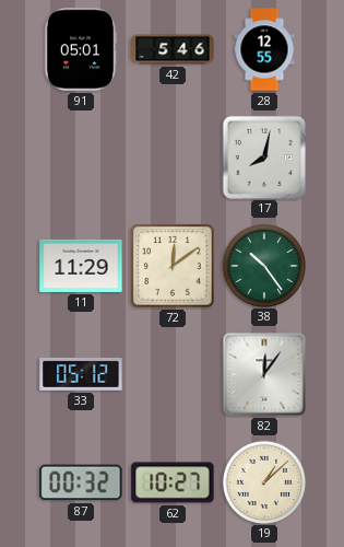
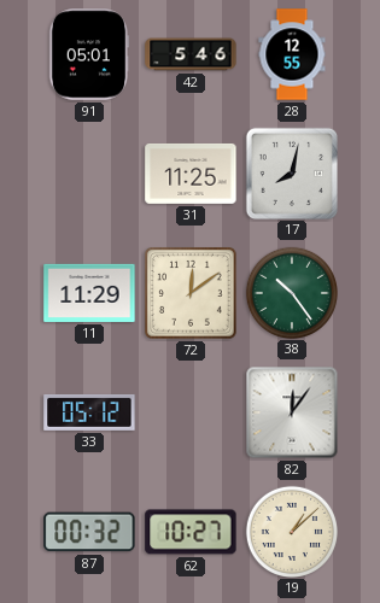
31: none -> 11:25 (191, 174)
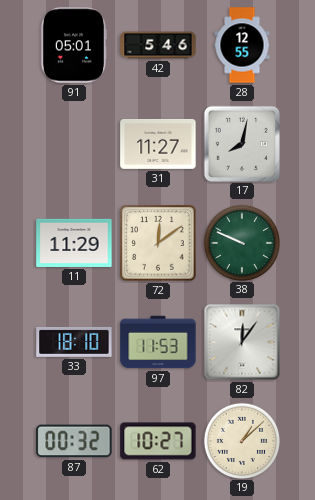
31: 11:25 -> 11:27 (158, 144)
38: 10:24 -> 9:49 (241, 242)
33: 05:12 -> 18:10 (74, 342)
97: none -> 11:53 (158, 342)
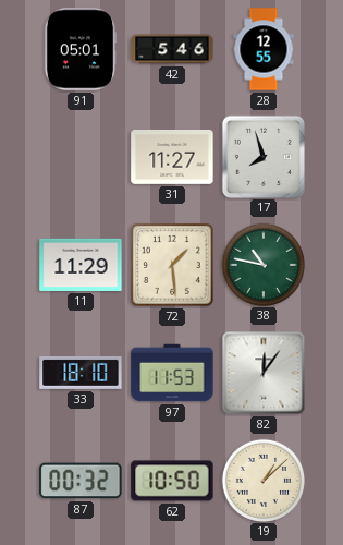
17: 8:02 -> 7:57 (262, 156)
72: 12:09 -> 1:29 (173, 266)
38: 9:49 -> 10:47 (262, 264)
62: 10:27 -> 10:50 (172, 481)
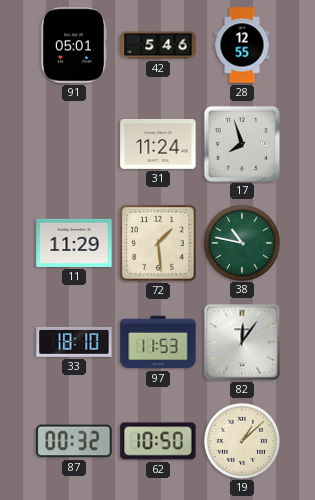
31: 11:27 -> 11:24 (158, 144)
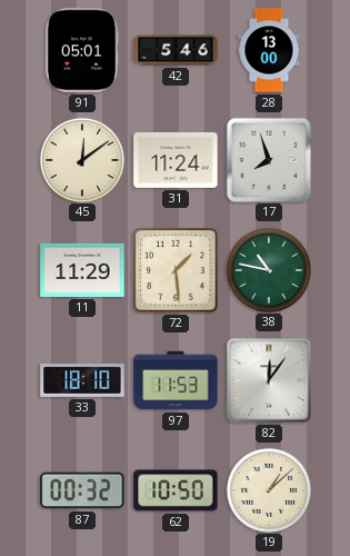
28: 12:55 -> 13:00 (269, 50)
45: none -> 12:09 (81, 159)
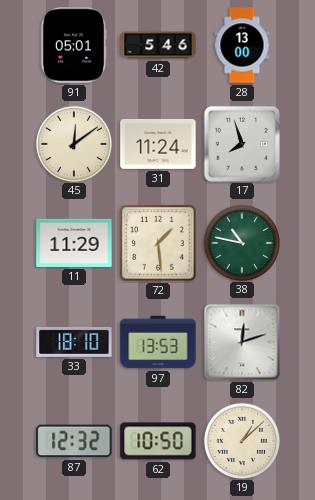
97: 11:53 -> 13:53 (158, 342)
82: 12:06 -> 12:12 (242, 342)
87: 00:32 -> 12:32 (74, 441)
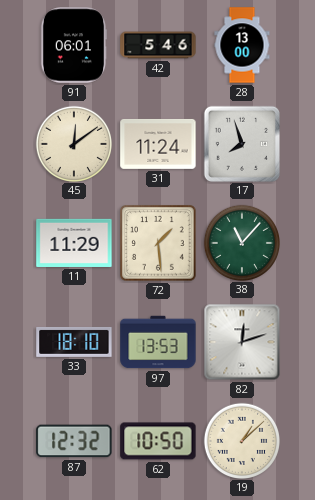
91: 05:01 -> 06:01 (74, 45)
38: 10:47 -> 11:07 (241, 242)
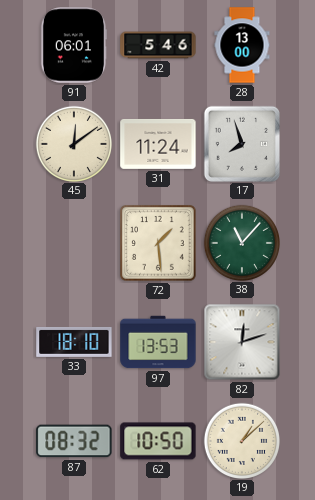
11: 11:29 -> none (74, 243)
87: 12:32 -> 08:32 (74, 441)
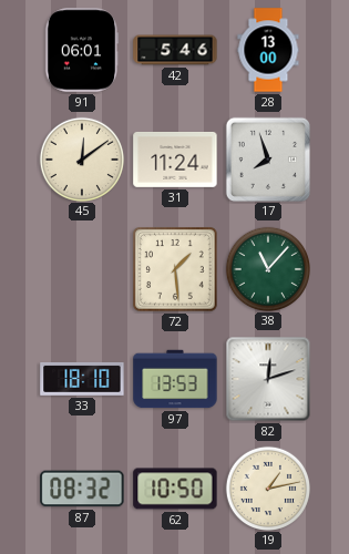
19: 1:08 -> 1:13 (267, 488)
